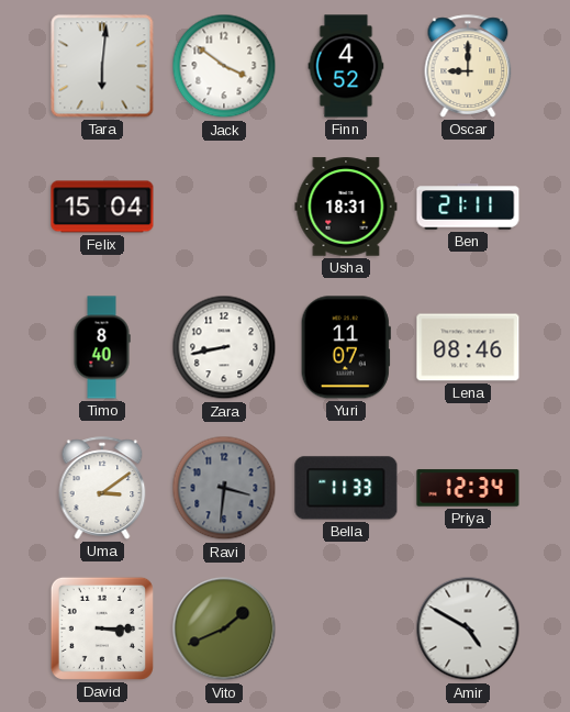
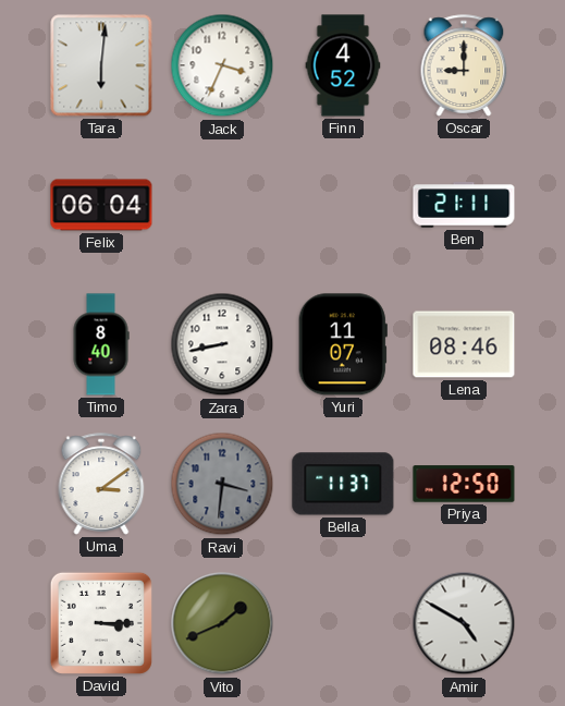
Jack: 3:51 -> 3:34 (222, 65)
Felix: 15:04 -> 06:04 (101, 205)
Usha: 18:31 -> none (346, 207)
Bella: 11:33 -> 11:37 (343, 484)
Priya: 12:34 -> 12:50 (464, 484)
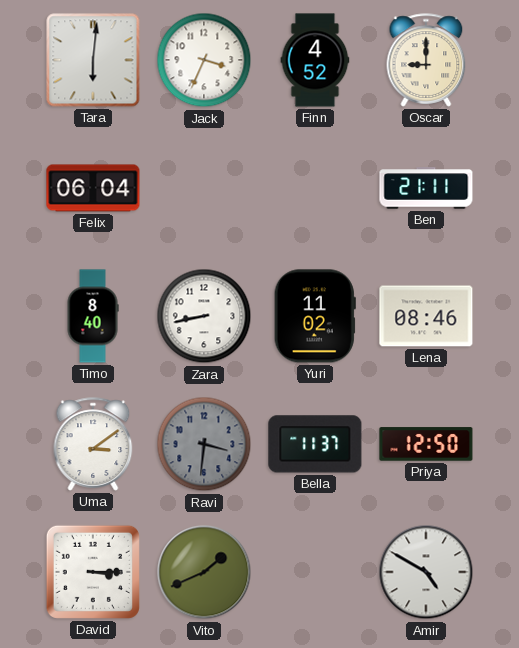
Yuri: 11:07 -> 11:02 (315, 316)
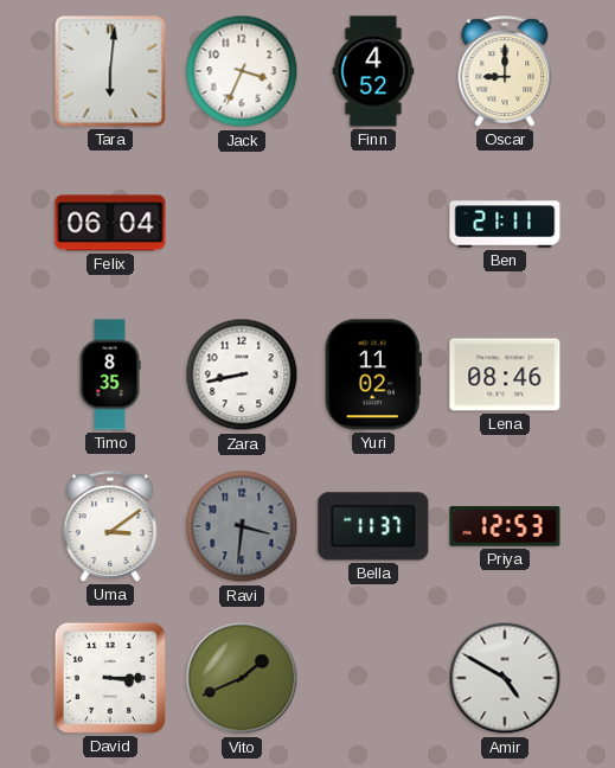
Timo: 8:40 -> 8:35 (110, 375)
Priya: 12:50 -> 12:53 (505, 526)
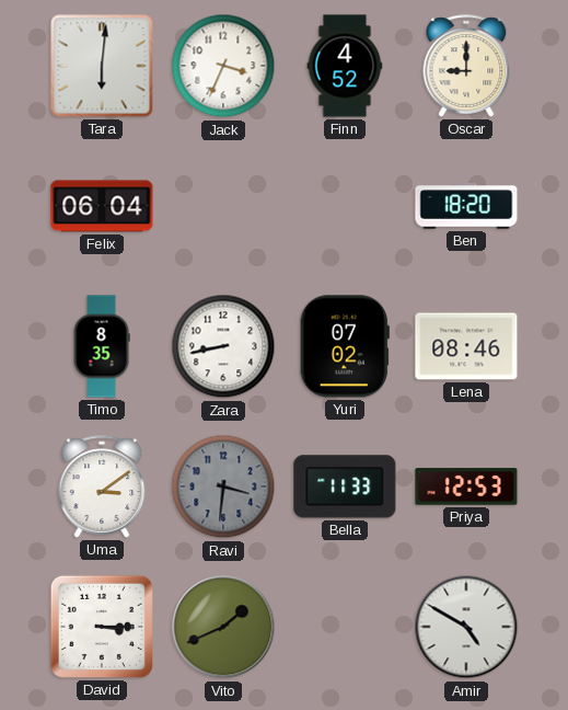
Ben: 21:11 -> 18:20 (466, 206)
Yuri: 11:02 -> 07:02 (345, 346)
Bella: 11:37 -> 11:33 (345, 486)
